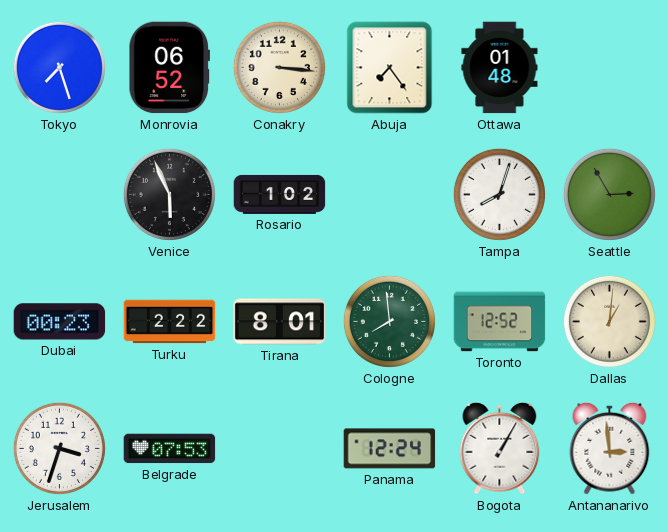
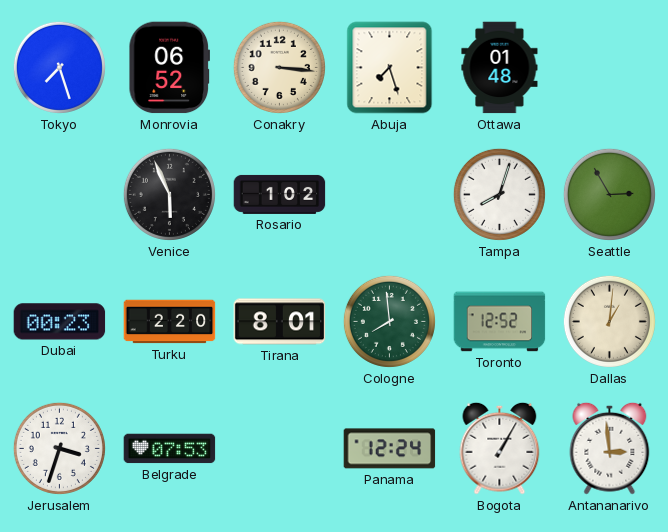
Abuja: 7:24 -> 7:27 (390, 68)
Turku: 2:22 -> 2:20 (170, 322)
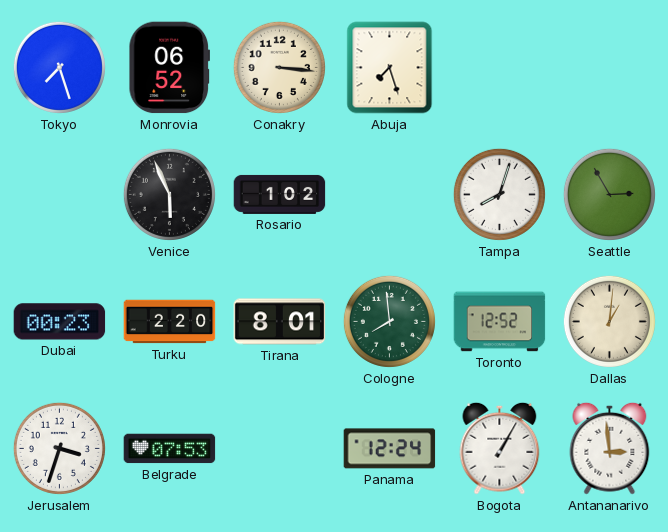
Ottawa: 01:48 -> none (500, 68)
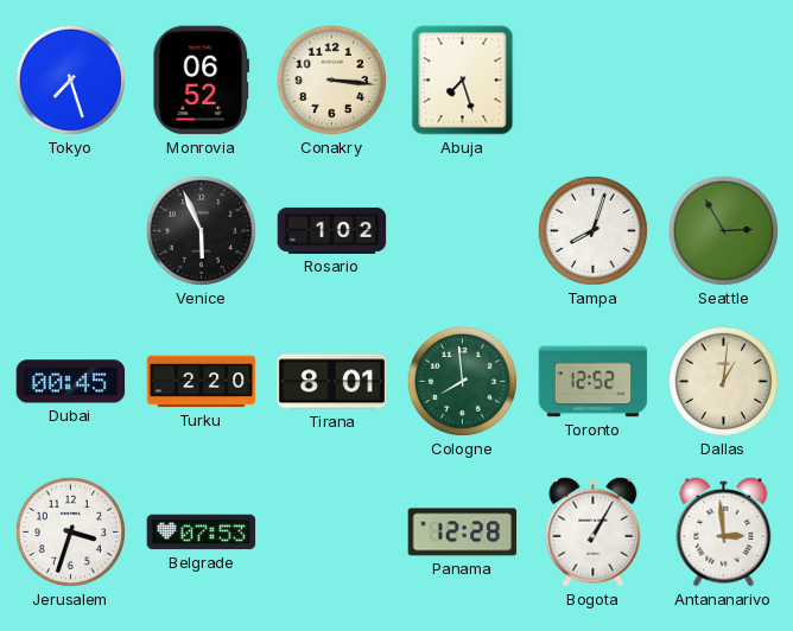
Dubai: 00:23 -> 00:45 (71, 382)
Panama: 12:24 -> 12:28 (463, 533)
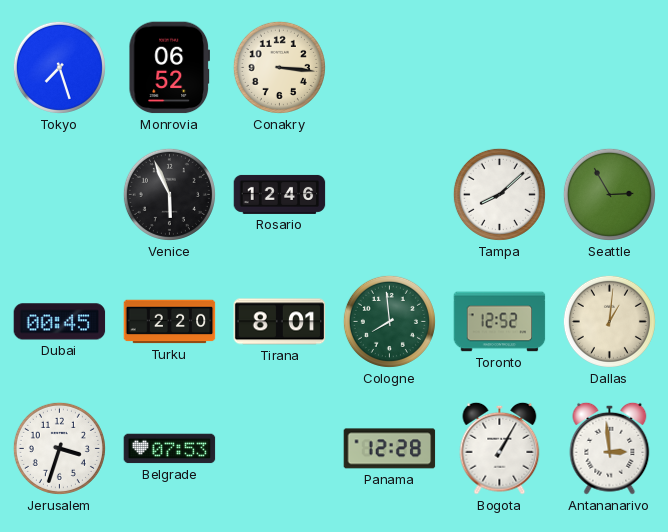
Abuja: 7:27 -> none (463, 81)
Rosario: 1:02 -> 12:46 (280, 194)
Tampa: 8:03 -> 8:08 (499, 194)
